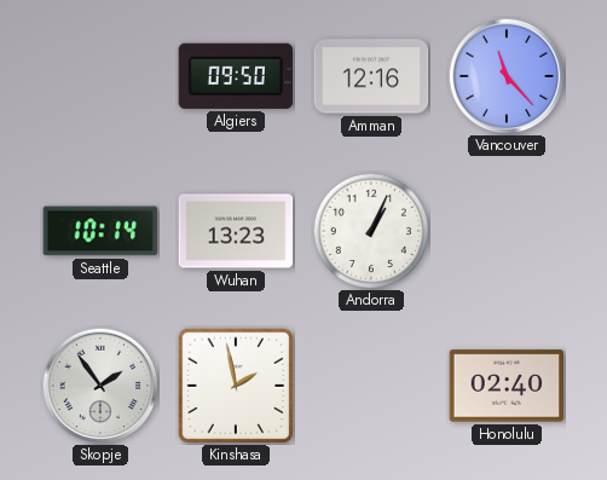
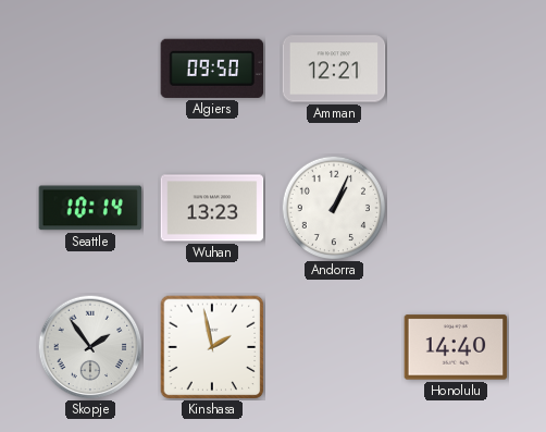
Amman: 12:16 -> 12:21 (334, 69)
Vancouver: 11:23 -> none (507, 76)
Honolulu: 02:40 -> 14:40 (456, 347)
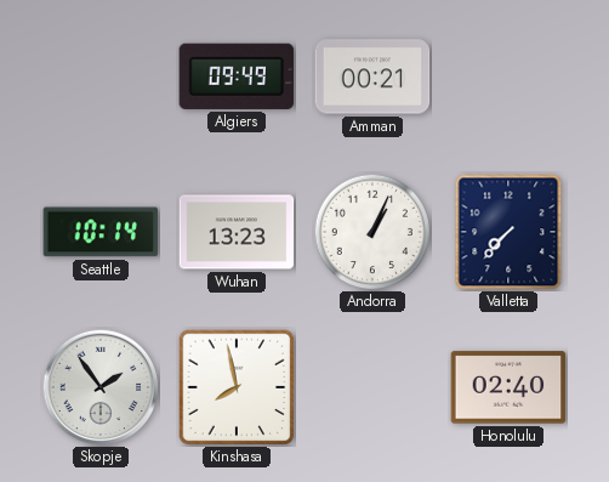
Algiers: 09:50 -> 09:49 (237, 76)
Amman: 12:21 -> 00:21 (372, 76)
Valletta: none -> 7:37 (508, 232)
Kinshasa: 1:58 -> 7:58 (237, 387)
Honolulu: 14:40 -> 02:40 (508, 387)
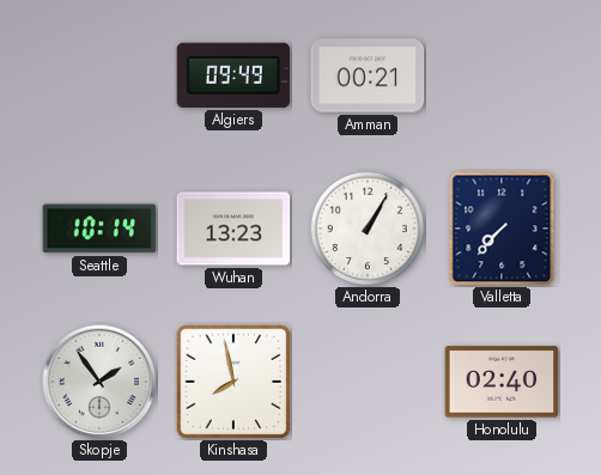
Andorra: 1:04 -> 1:05 (368, 229)
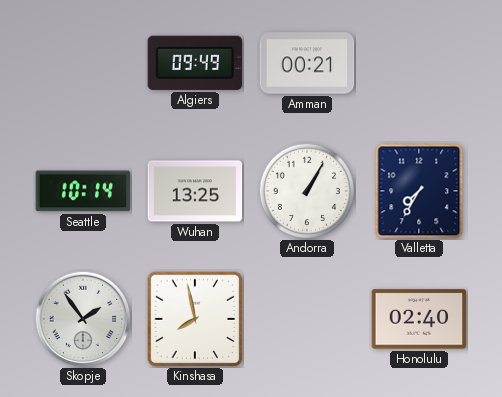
Wuhan: 13:23 -> 13:25 (195, 191)
Valletta: 7:37 -> 7:35 (419, 191)
